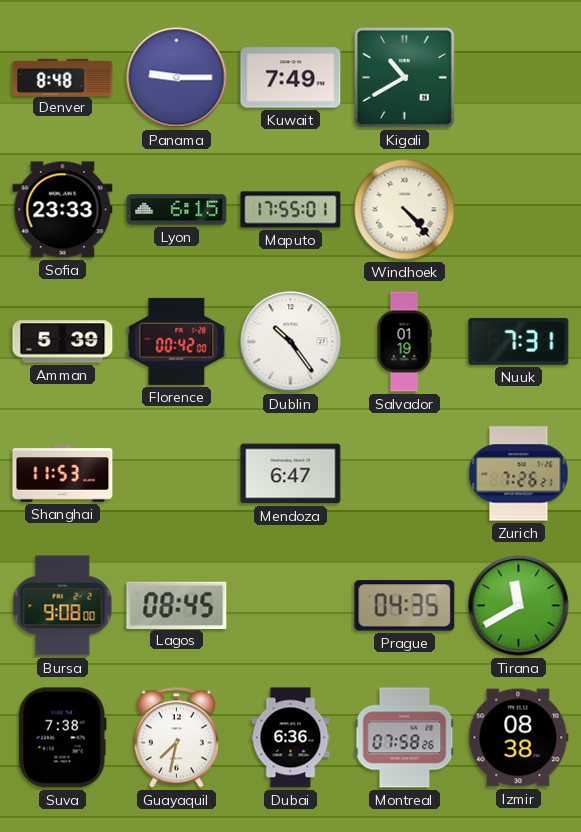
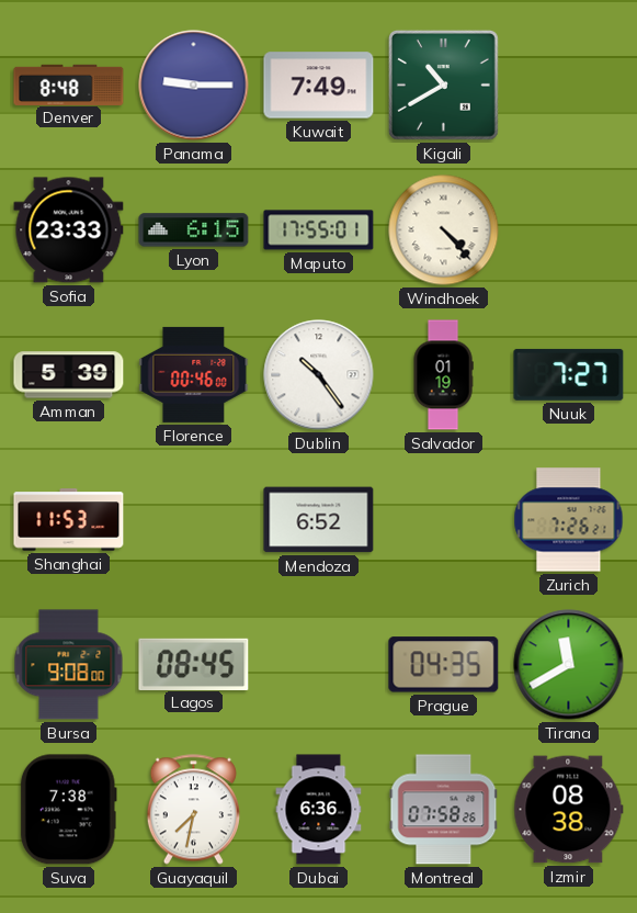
Florence: 00:42 -> 00:46 (194, 374)
Nuuk: 7:31 -> 7:27 (569, 374)
Mendoza: 6:47 -> 6:52 (319, 520)
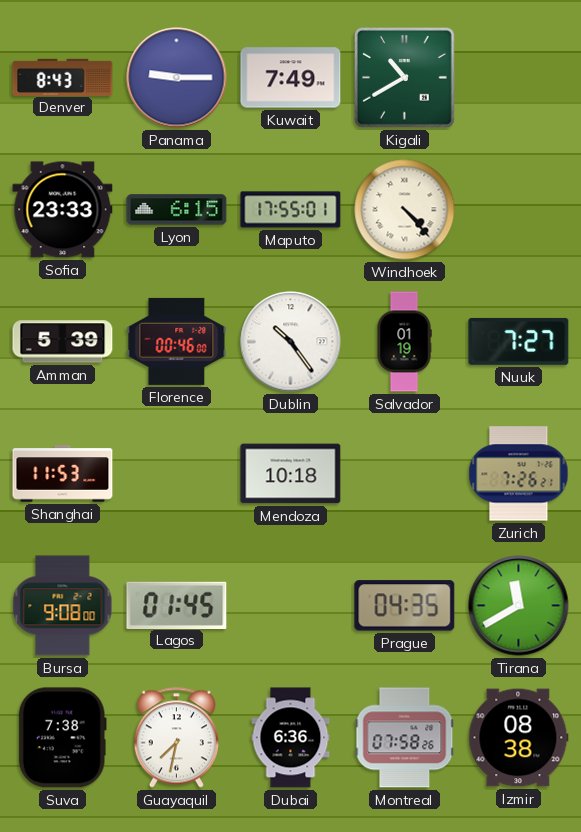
Denver: 8:48 -> 8:43 (63, 77)
Mendoza: 6:52 -> 10:18 (291, 474)
Lagos: 08:45 -> 01:45 (177, 605)
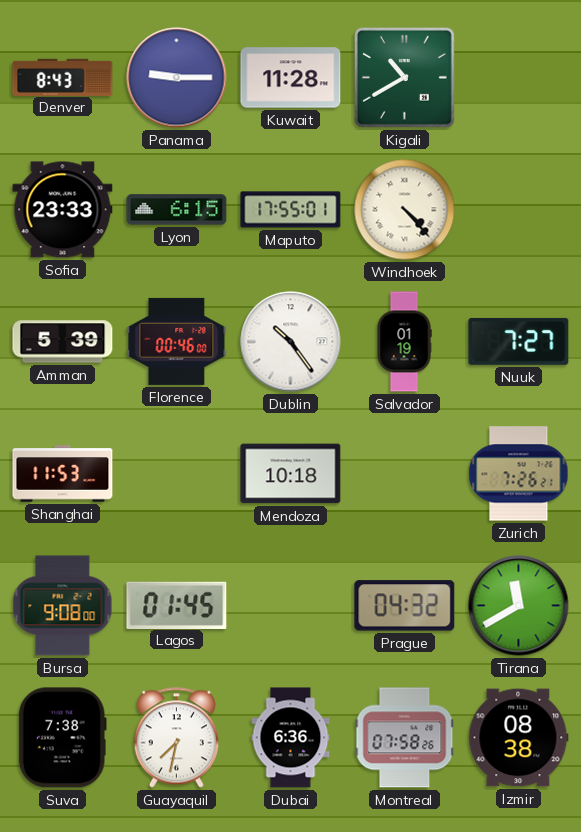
Kuwait: 7:49 -> 11:28 (291, 78)
Prague: 04:35 -> 04:32 (405, 606)
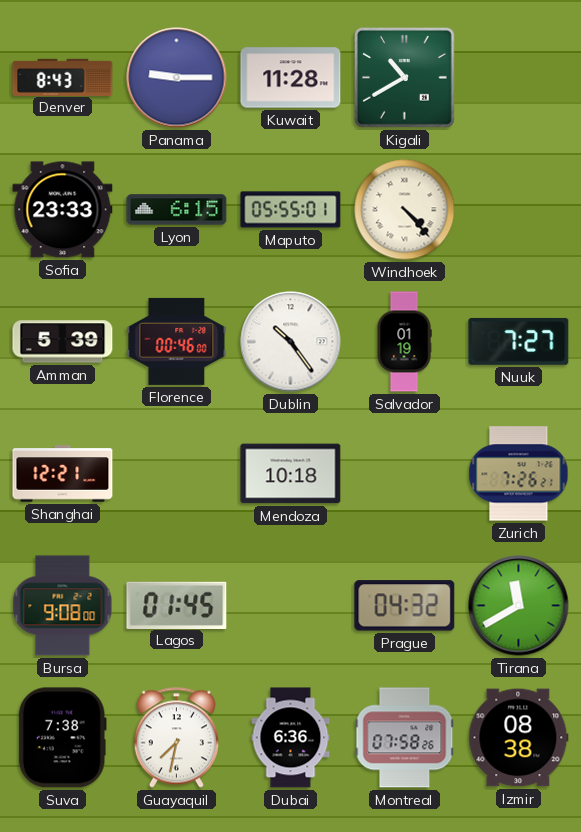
Maputo: 17:55 -> 05:55 (291, 210)
Shanghai: 11:53 -> 12:21 (63, 474)
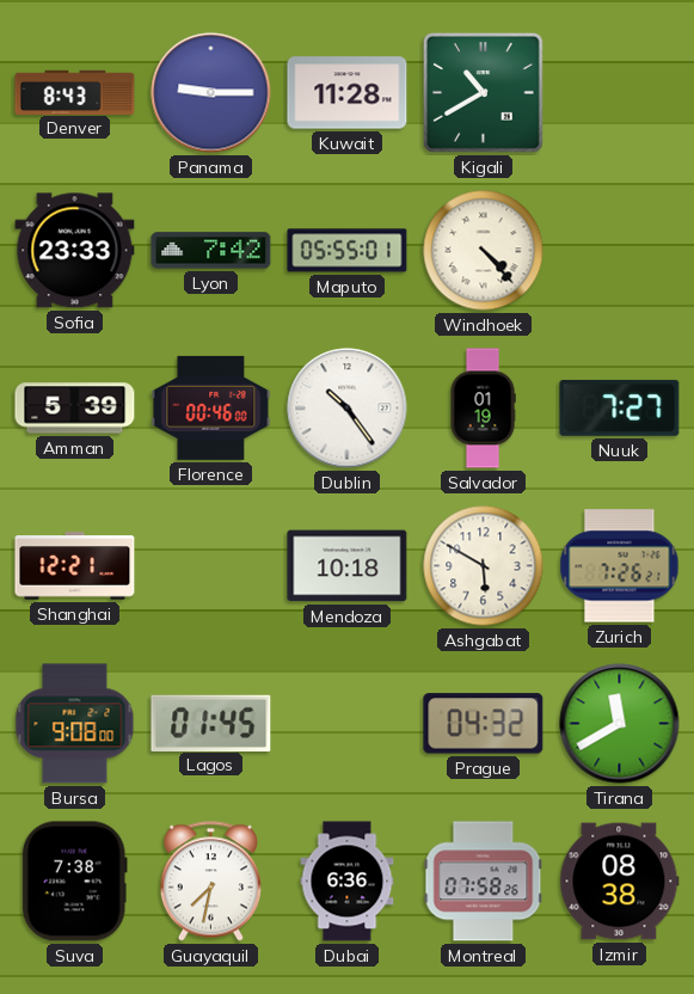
Lyon: 6:15 -> 7:42 (211, 251)
Ashgabat: none -> 5:50 (484, 566)
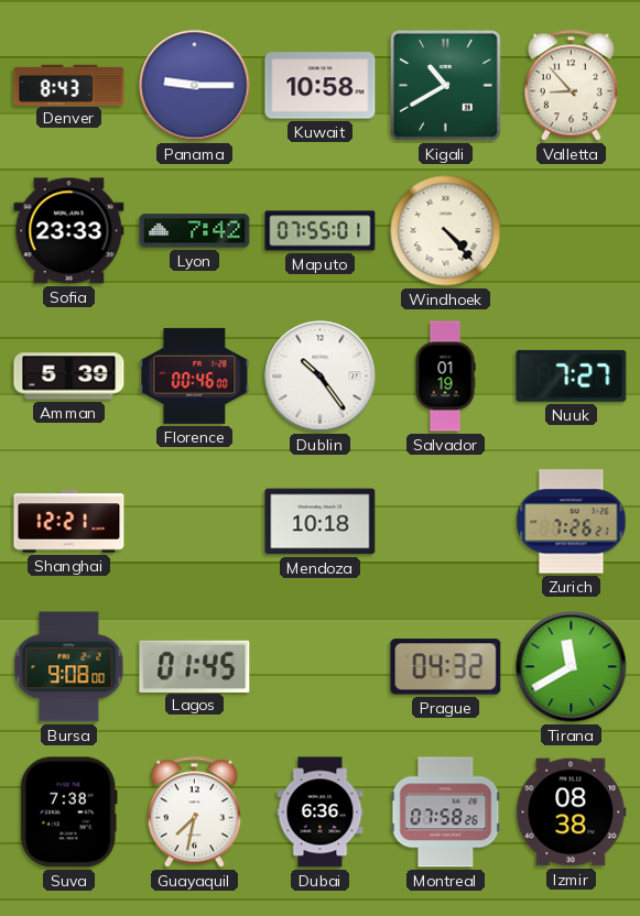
Kuwait: 11:28 -> 10:58 (321, 86)
Valletta: none -> 8:53 (571, 86)
Maputo: 05:55 -> 07:55 (321, 231)
Ashgabat: 5:50 -> none (484, 566)
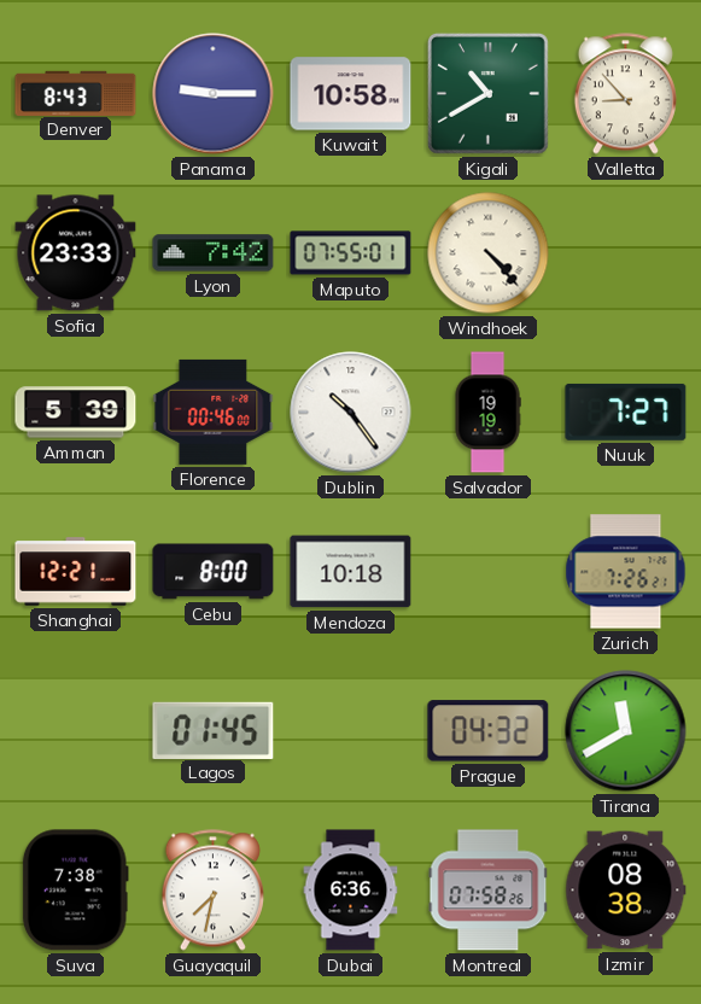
Salvador: 01:19 -> 19:19 (487, 413)
Cebu: none -> 8:00 (214, 572)
Bursa: 9:08 -> none (69, 667)
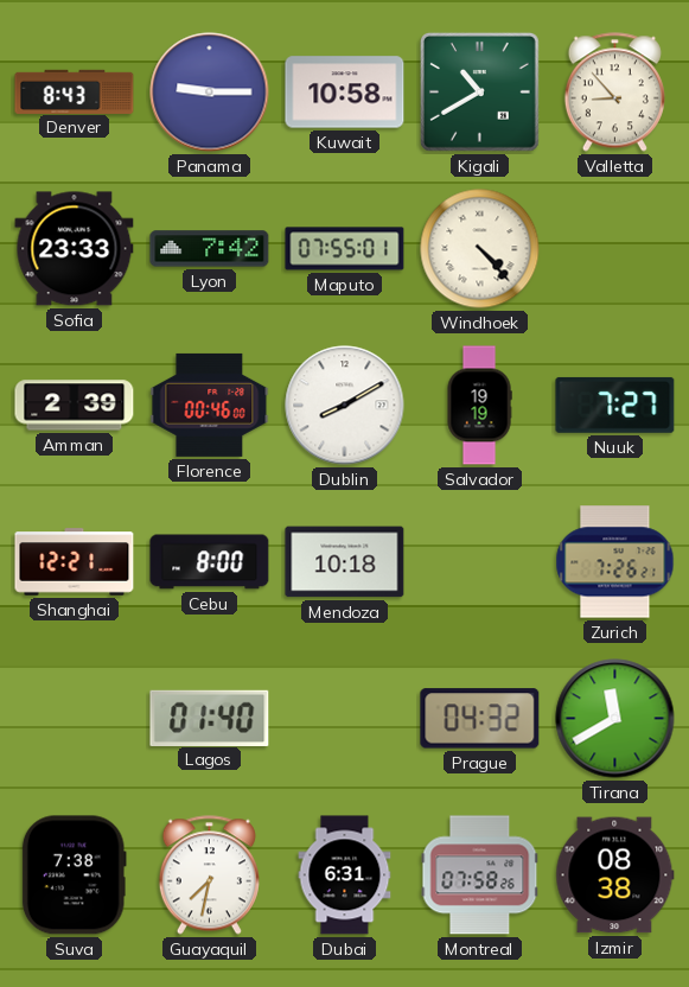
Amman: 5:39 -> 2:39 (75, 406)
Dublin: 10:24 -> 8:10 (345, 406)
Lagos: 01:45 -> 01:40 (210, 718)
Dubai: 6:36 -> 6:31 (345, 875)
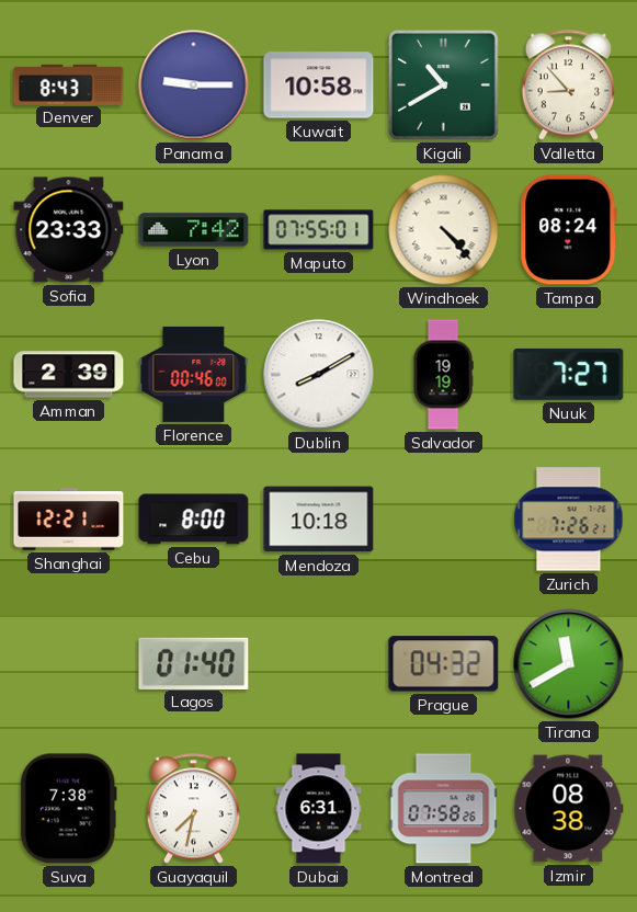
Tampa: none -> 08:24 (569, 230)
